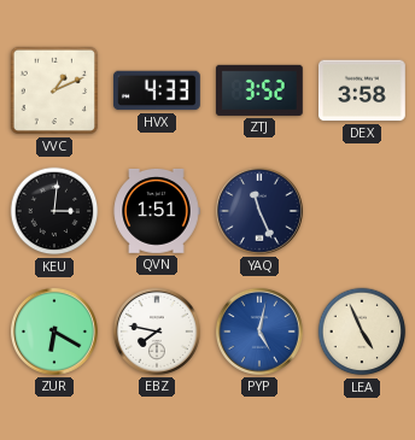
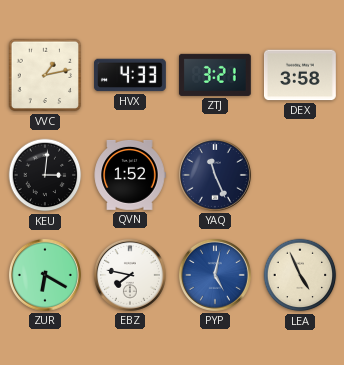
VVC: 1:11 -> 1:13 (45, 75)
ZTJ: 3:52 -> 3:21 (215, 75)
QVN: 1:51 -> 1:52 (130, 175)
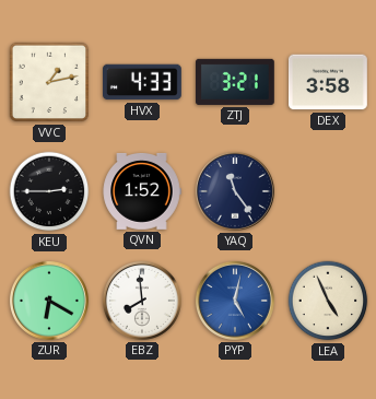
KEU: 3:01 -> 2:45 (49, 191)
YAQ: 11:26 -> 11:24 (235, 191)
EBZ: 7:47 -> 7:59 (142, 301)
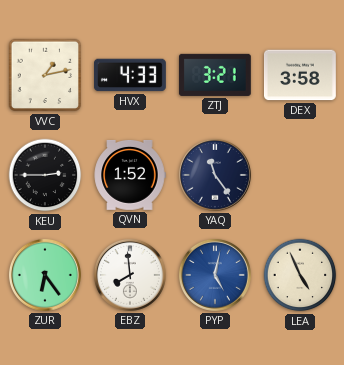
ZUR: 6:20 -> 6:24 (45, 275)
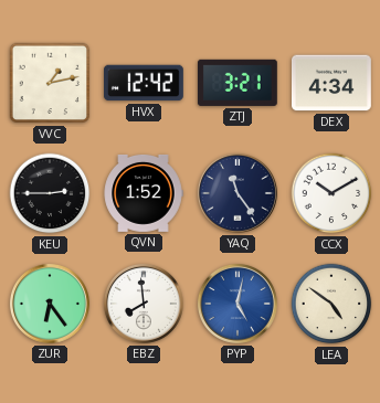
HVX: 4:33 -> 12:42 (145, 83)
DEX: 3:58 -> 4:34 (332, 83)
CCX: none -> 10:10 (331, 193)
LEA: 4:56 -> 4:51 (331, 304)
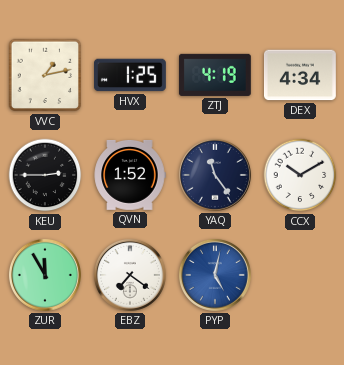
HVX: 12:42 -> 1:25 (131, 75)
ZTJ: 3:21 -> 4:19 (215, 75)
ZUR: 6:24 -> 11:55 (45, 275)
EBZ: 7:59 -> 7:21 (130, 275)
LEA: 4:51 -> none (331, 304)
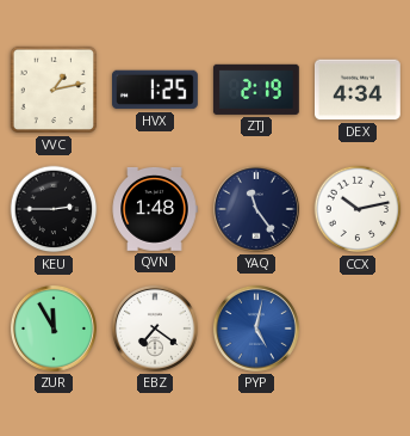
ZTJ: 4:19 -> 2:19 (256, 90)
QVN: 1:52 -> 1:48 (155, 209)
CCX: 10:10 -> 10:13 (358, 209)
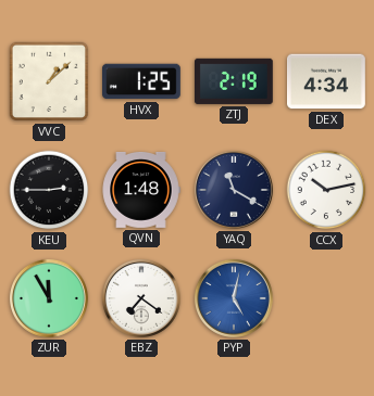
VVC: 1:13 -> 1:08 (49, 81)
YAQ: 11:24 -> 11:20 (234, 190)
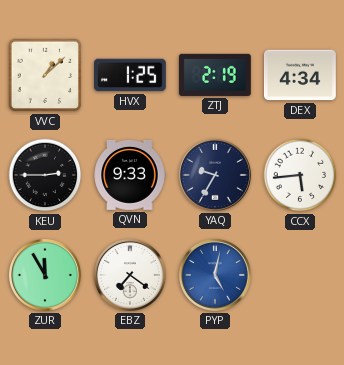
QVN: 1:48 -> 9:33 (130, 175)
YAQ: 11:20 -> 9:35 (215, 175)
CCX: 10:13 -> 5:44 (300, 175)
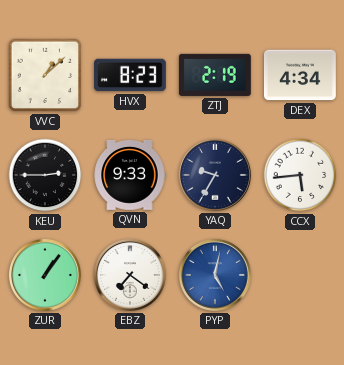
HVX: 1:25 -> 8:23 (131, 75)
ZUR: 11:55 -> 1:06 (45, 275)
